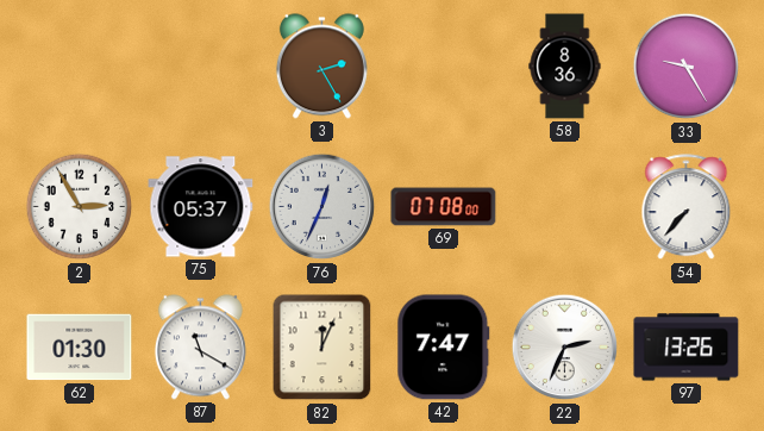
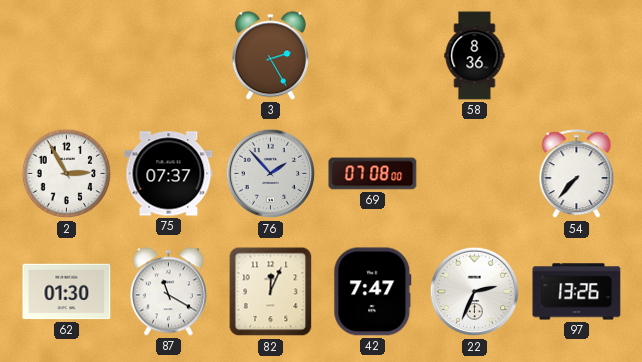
33: 9:25 -> none (687, 67)
75: 05:37 -> 07:37 (169, 174)
76: 12:34 -> 1:53 (271, 174)
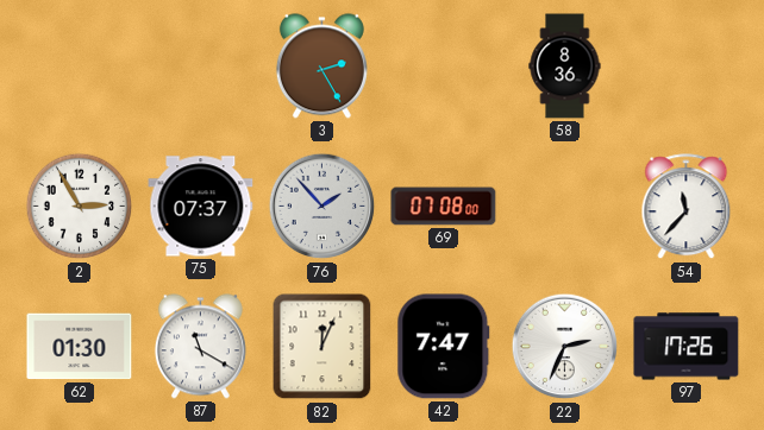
54: 7:37 -> 11:37 (687, 207)
97: 13:26 -> 17:26 (687, 347)
